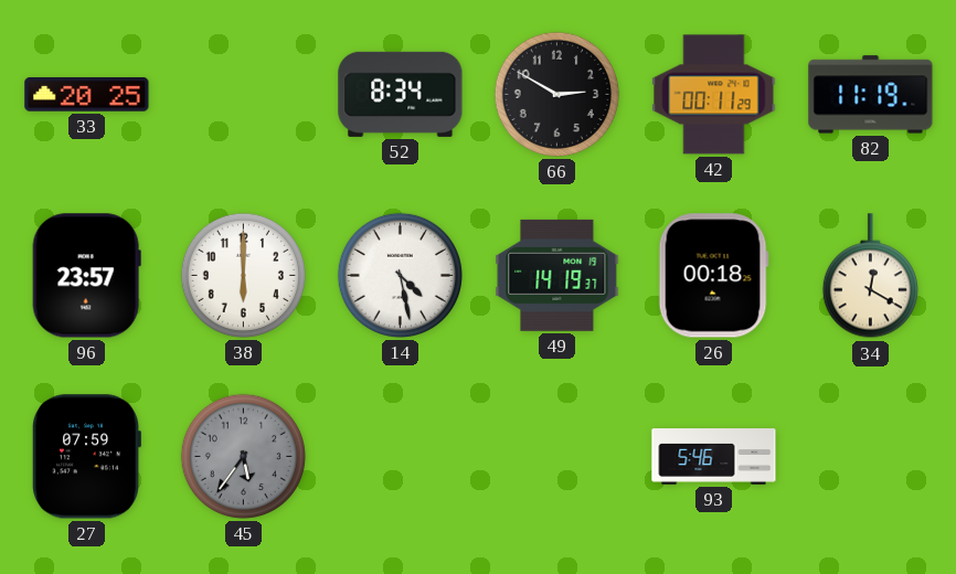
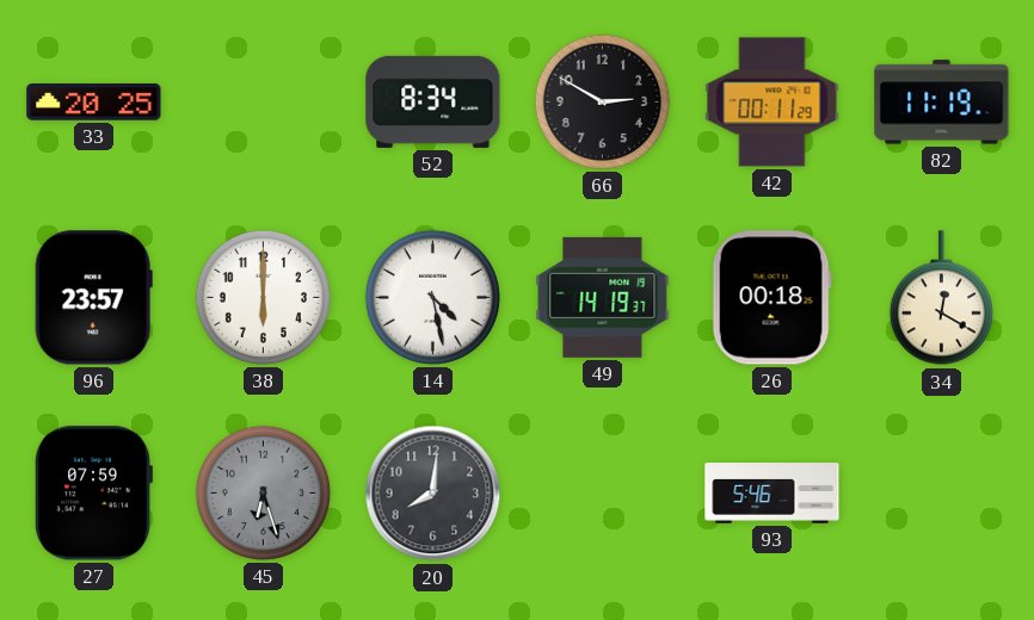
45: 5:36 -> 6:27 (263, 492)
20: none -> 8:01 (433, 494)
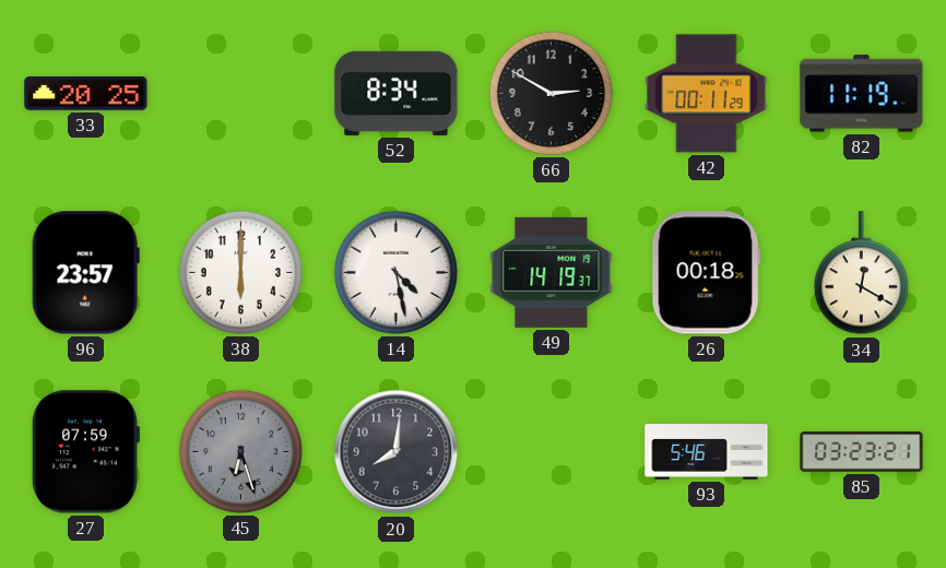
85: none -> 03:23 (862, 452)
